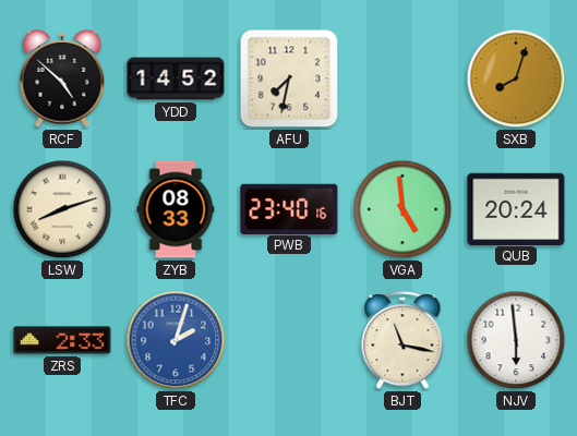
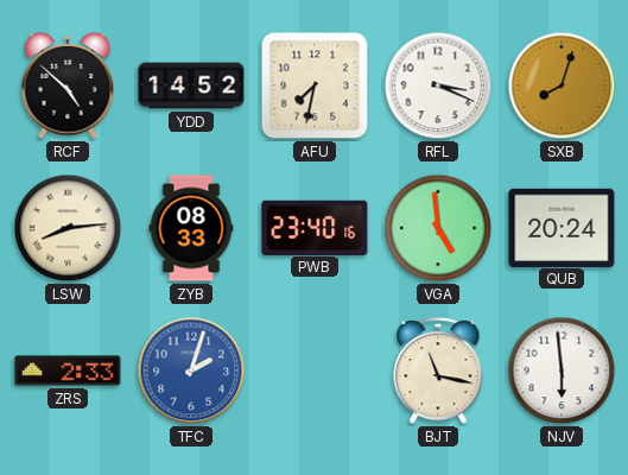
RFL: none -> 3:19 (438, 85)
LSW: 8:12 -> 8:14 (68, 228)
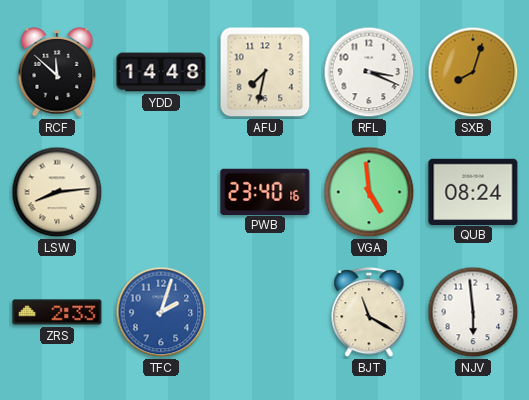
RCF: 4:52 -> 11:52 (57, 72)
YDD: 14:52 -> 14:48 (161, 72)
ZYB: 08:33 -> none (191, 228)
QUB: 20:24 -> 08:24 (473, 191)
BJT: 11:17 -> 11:20 (369, 313)
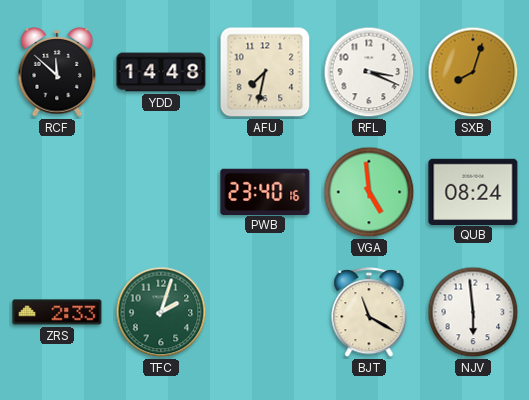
LSW: 8:14 -> none (57, 192)
TFC dial: blue -> green (161, 312)
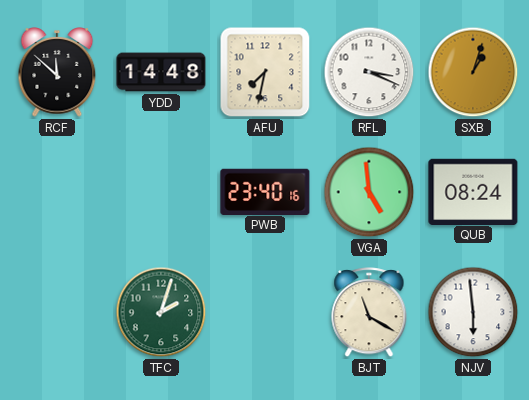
SXB: 8:03 -> 1:03 (473, 72)
ZRS: 2:33 -> none (57, 312)
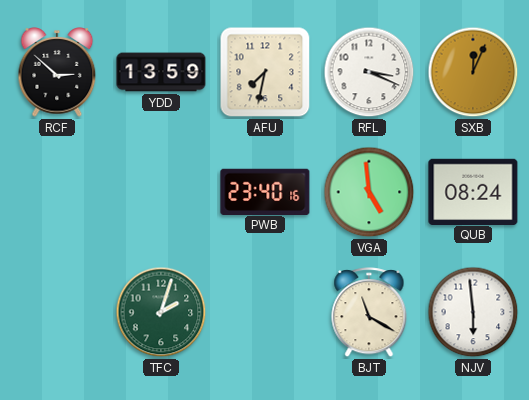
RCF: 11:52 -> 2:52 (57, 72)
YDD: 14:48 -> 13:59 (161, 72)
SXB: 1:03 -> 12:04 (473, 72)
